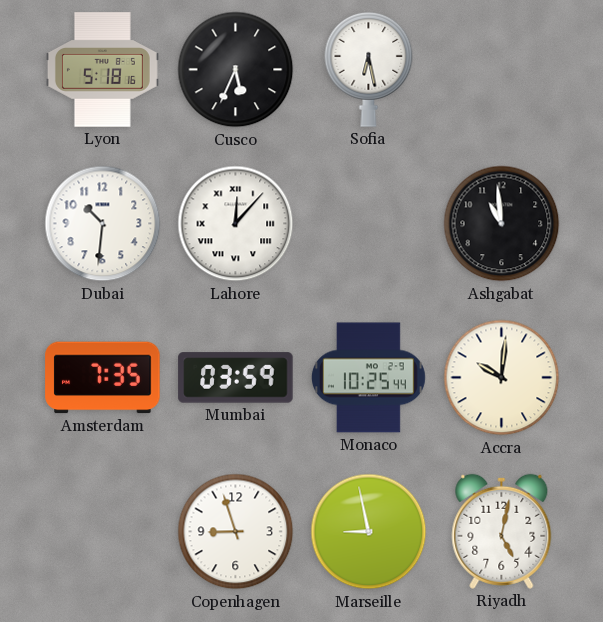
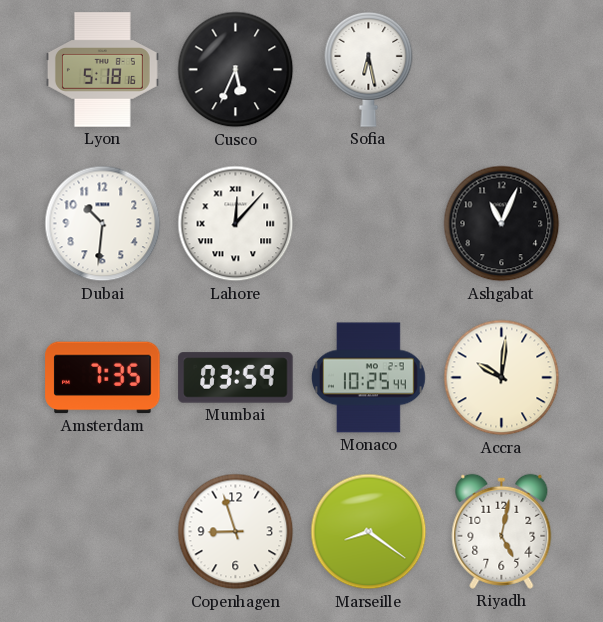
Ashgabat: 10:59 -> 11:04 (502, 224)
Marseille: 8:58 -> 8:21 (369, 532)
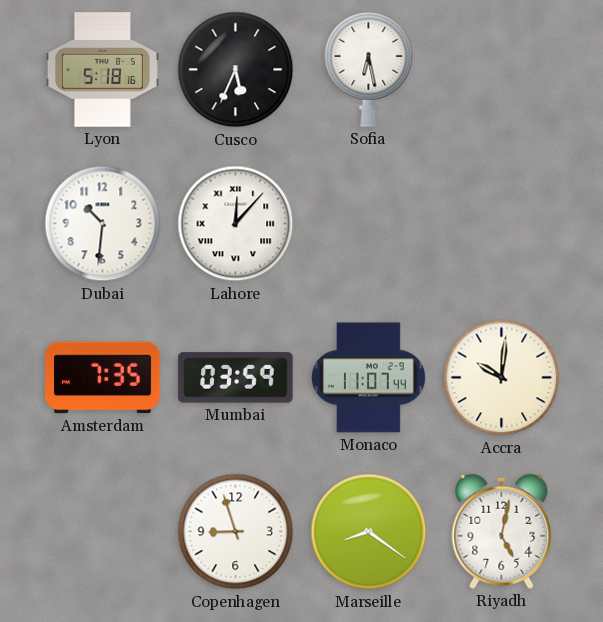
Ashgabat: 11:04 -> none (502, 224)
Monaco: 10:25 -> 11:07 (368, 378)
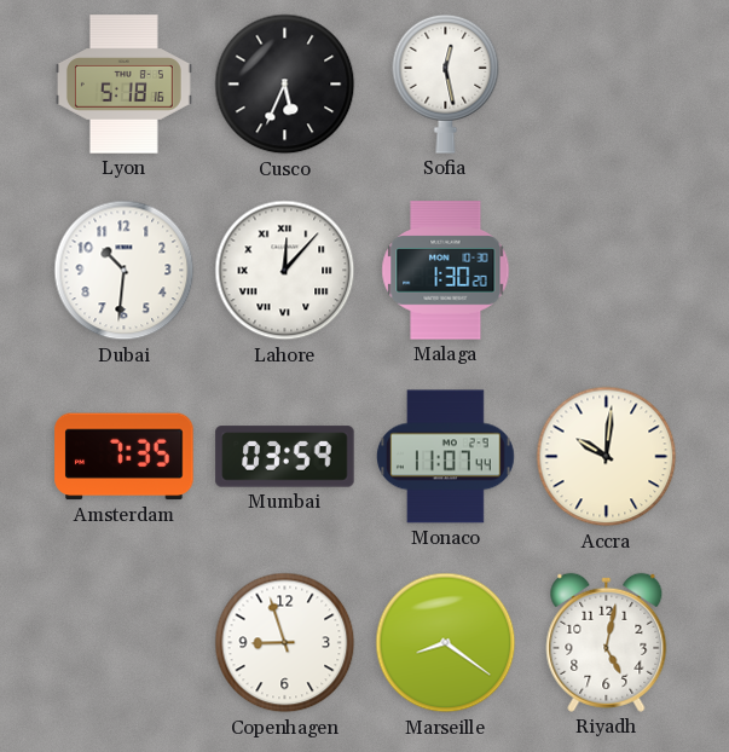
Sofia: 6:28 -> 12:28 (446, 83)
Malaga: none -> 1:30 (446, 271)
